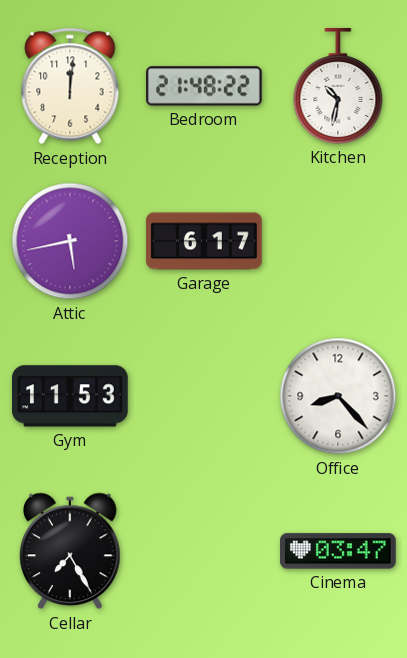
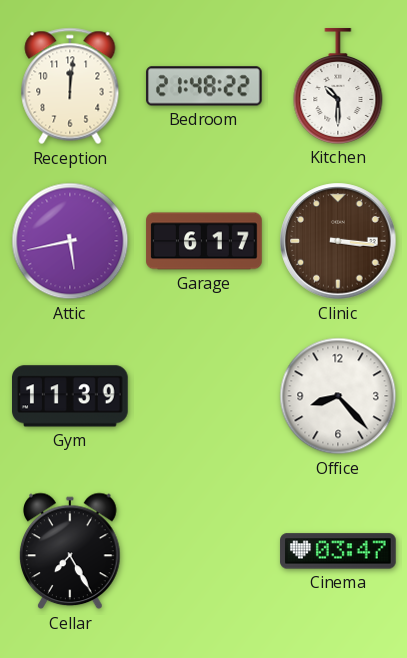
Kitchen: 10:32 -> 10:30 (338, 86)
Clinic: none -> 3:16 (338, 241)
Gym: 11:53 -> 11:39 (71, 396)
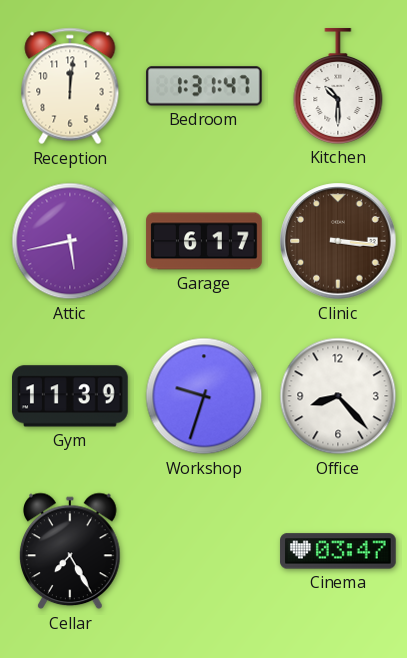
Bedroom: 21:48 -> 1:31 (204, 86)
Workshop: none -> 9:33 (204, 396)
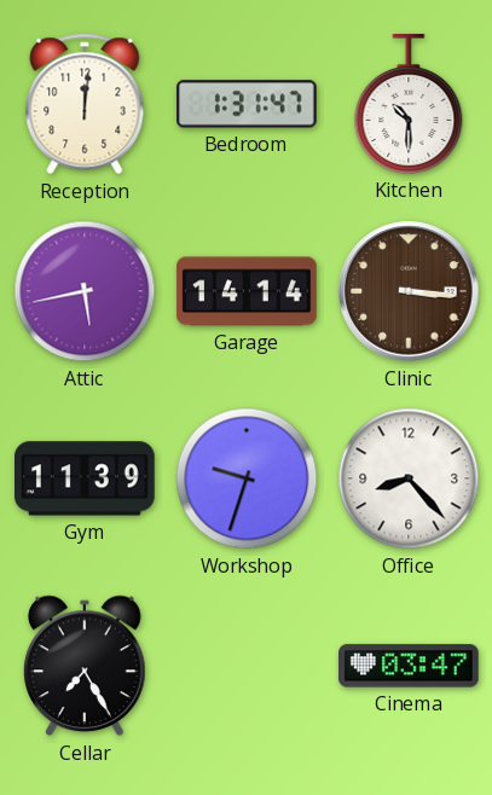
Garage: 6:17 -> 14:14 (247, 291)
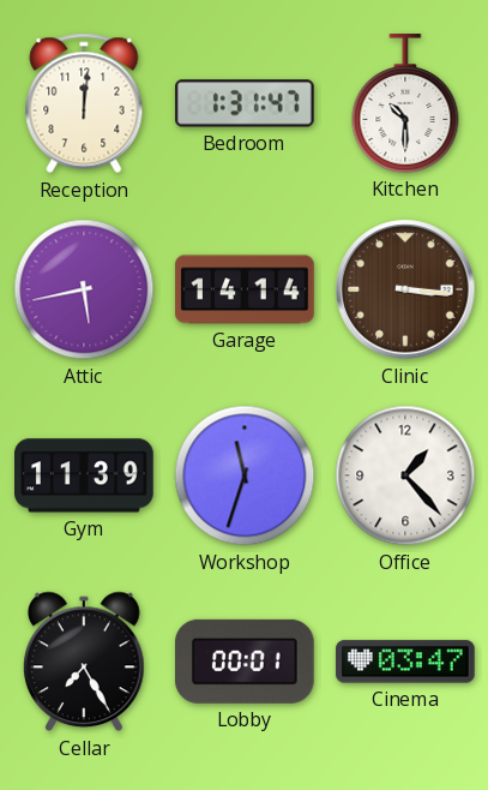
Workshop: 9:33 -> 11:33 (245, 475)
Office: 8:23 -> 1:23 (405, 475)
Lobby: none -> 00:01 (246, 662)
